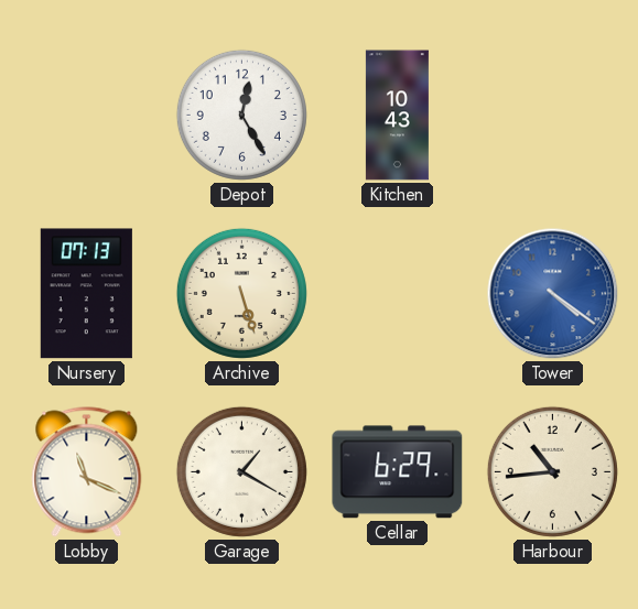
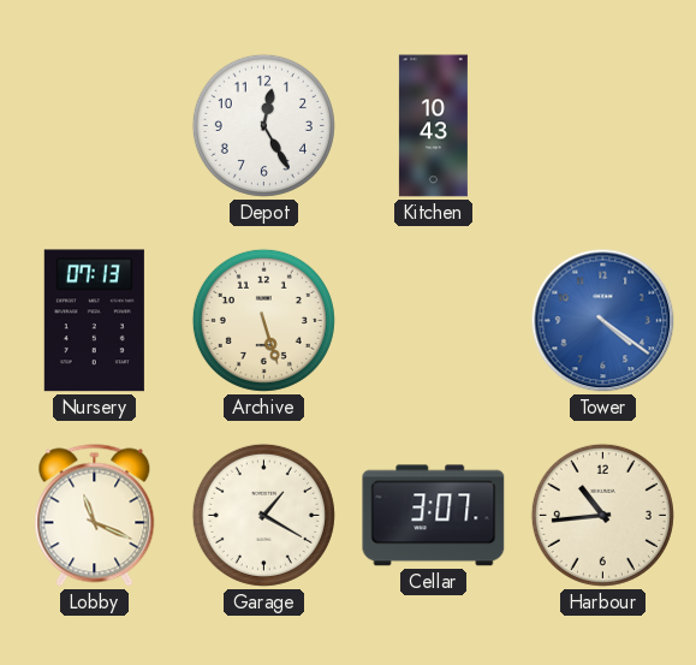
Cellar: 6:29 -> 3:07 (434, 516)
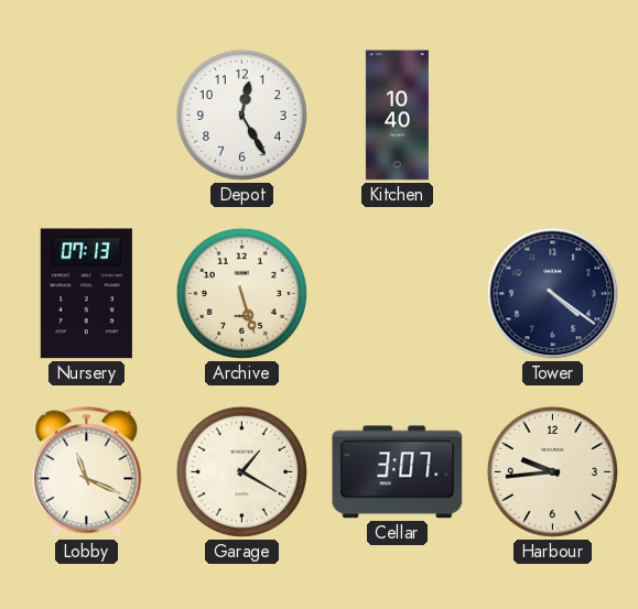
Kitchen: 10:43 -> 10:40 (397, 116)
Tower dial: blue -> navy (553, 294)
Harbour: 10:44 -> 9:44 (552, 471)
